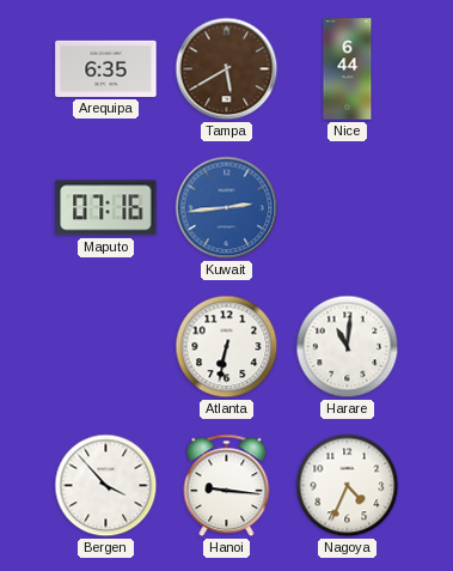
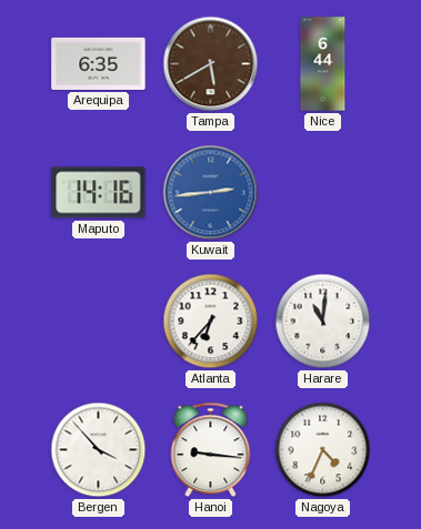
Maputo: 07:16 -> 14:16 (99, 193)
Atlanta: 6:32 -> 6:37 (211, 322)
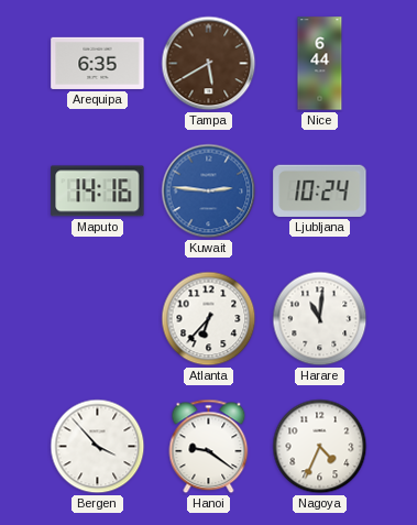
Kuwait: 2:44 -> 2:46 (209, 192)
Ljubljana: none -> 10:24 (320, 190)
Hanoi: 9:16 -> 9:21 (209, 447)
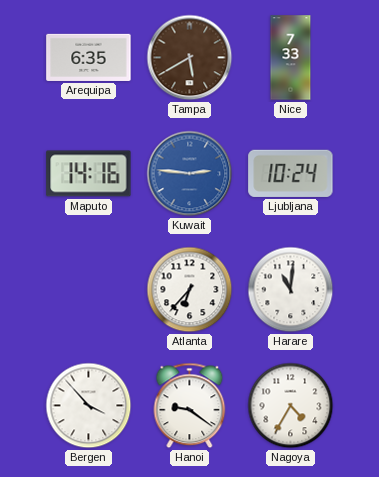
Nice: 6:44 -> 7:33 (291, 58)
Nagoya: 4:34 -> 4:35 (291, 406)
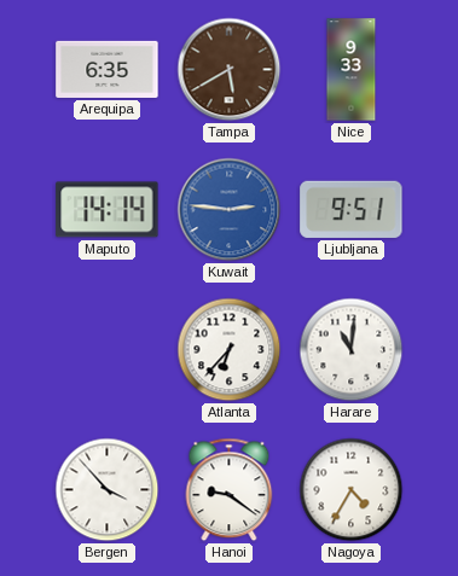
Nice: 7:33 -> 9:33 (352, 70)
Maputo: 14:16 -> 14:14 (108, 210)
Ljubljana: 10:24 -> 9:51 (352, 209)
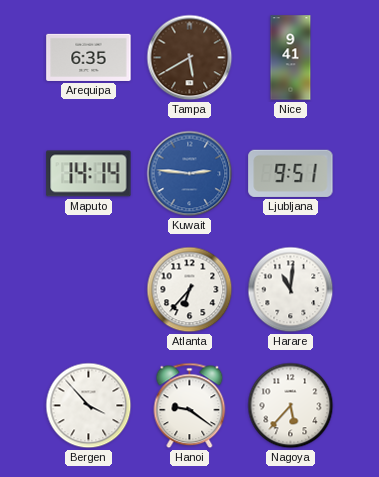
Nice: 9:33 -> 9:41 (291, 58)
Nagoya: 4:35 -> 5:37 (291, 406)
